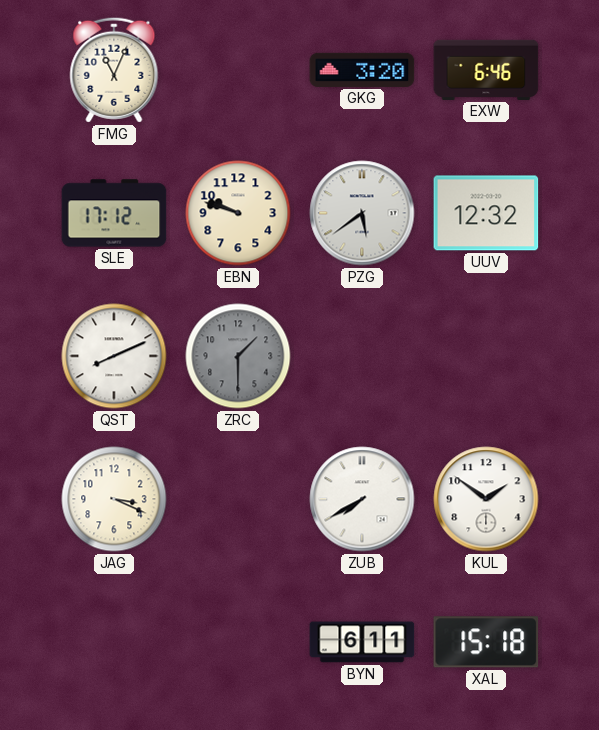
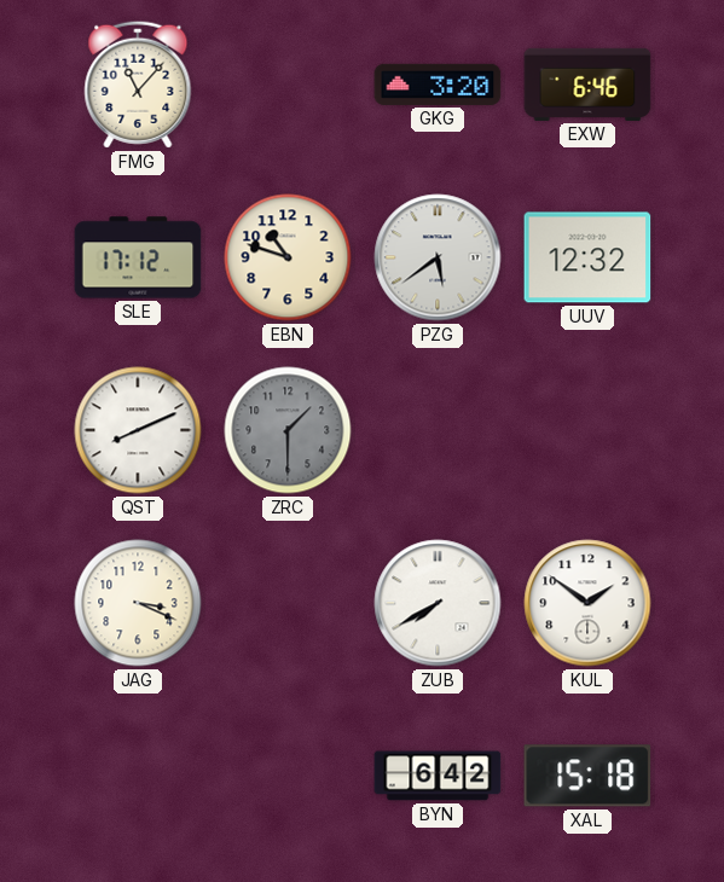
FMG: 11:04 -> 11:07 (138, 85)
EBN: 9:48 -> 10:48 (288, 257)
BYN: 6:11 -> 6:42 (438, 776)
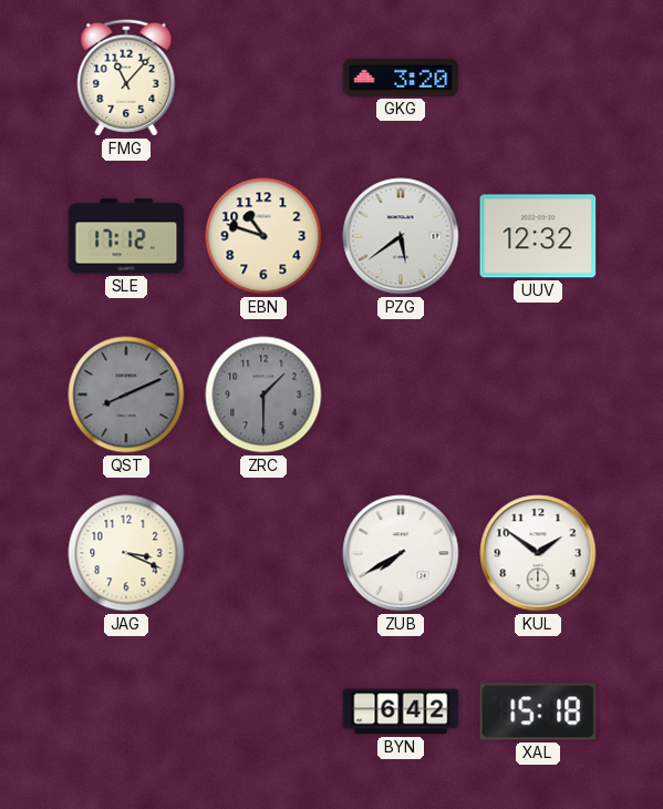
EXW: 6:46 -> none (587, 85)
QST dial: white -> grey (126, 395)
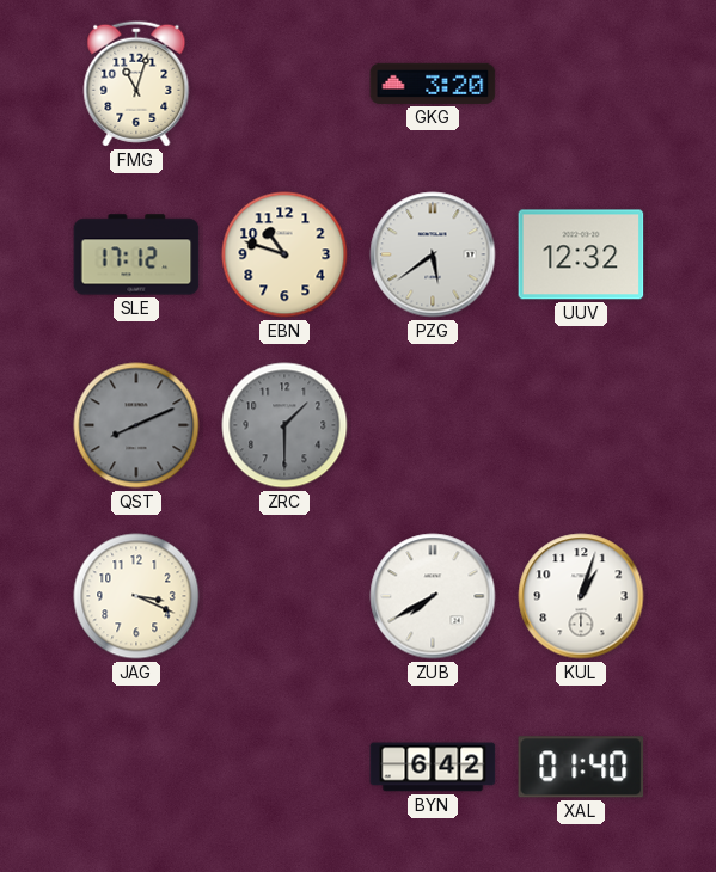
FMG: 11:07 -> 11:03 (136, 84)
KUL: 1:51 -> 1:03 (581, 596)
XAL: 15:18 -> 01:40 (581, 767)
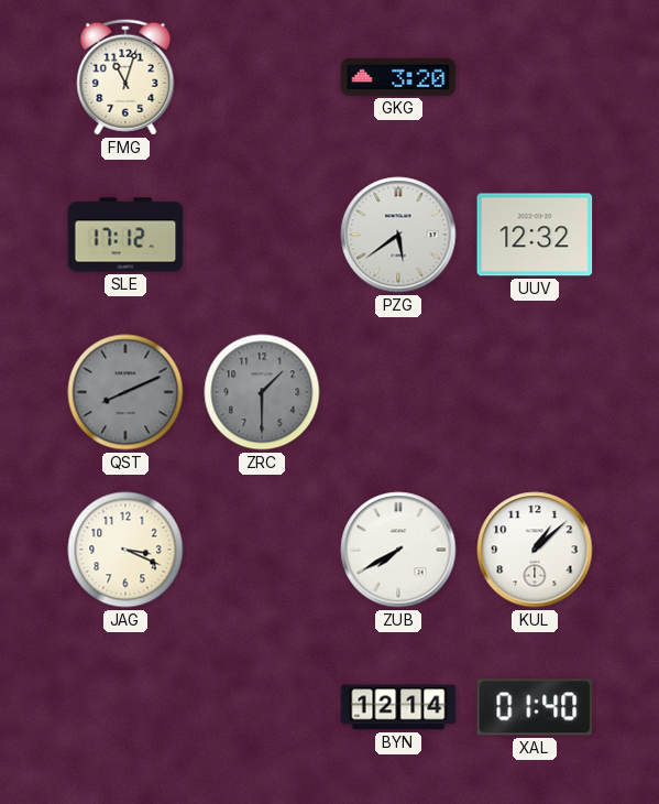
EBN: 10:48 -> none (284, 254)
KUL: 1:03 -> 1:08 (535, 550)
BYN: 6:42 -> 12:14 (398, 707)
